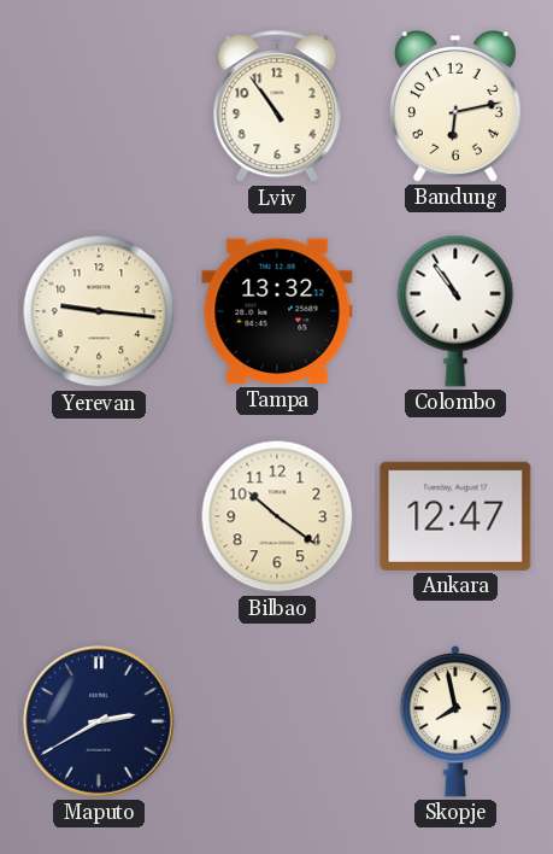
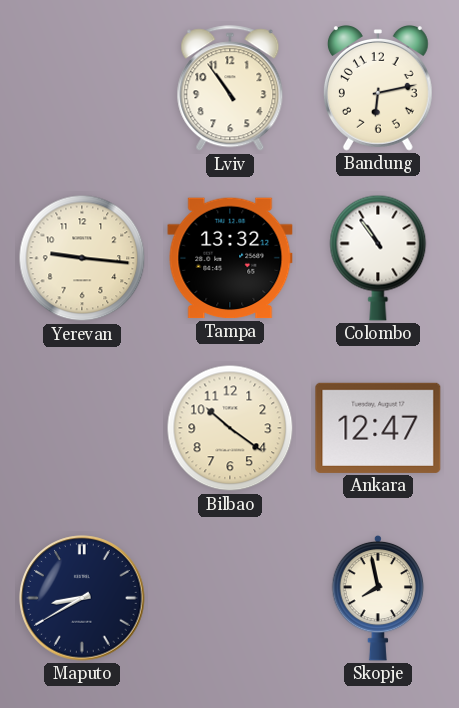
Maputo: 2:40 -> 8:40 (82, 598)
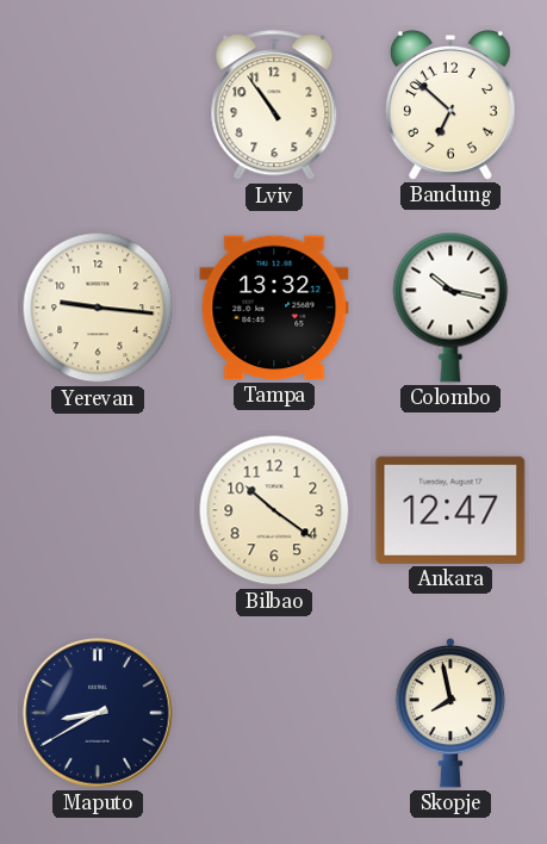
Bandung: 6:13 -> 6:52 (450, 106)
Colombo: 10:54 -> 10:17 (450, 308)
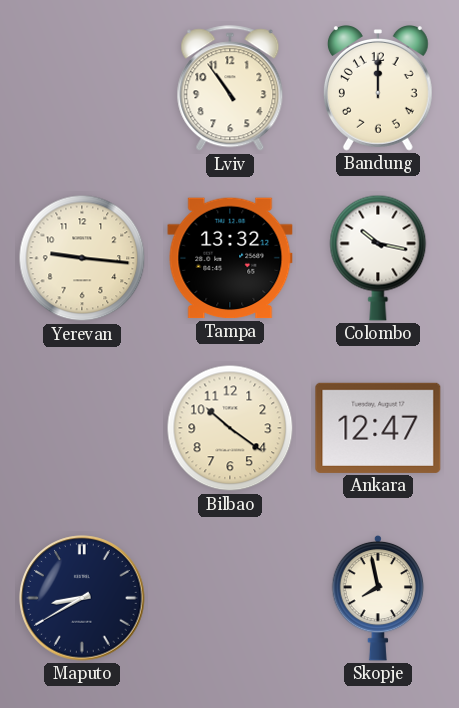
Bandung: 6:52 -> 12:00 (378, 89)
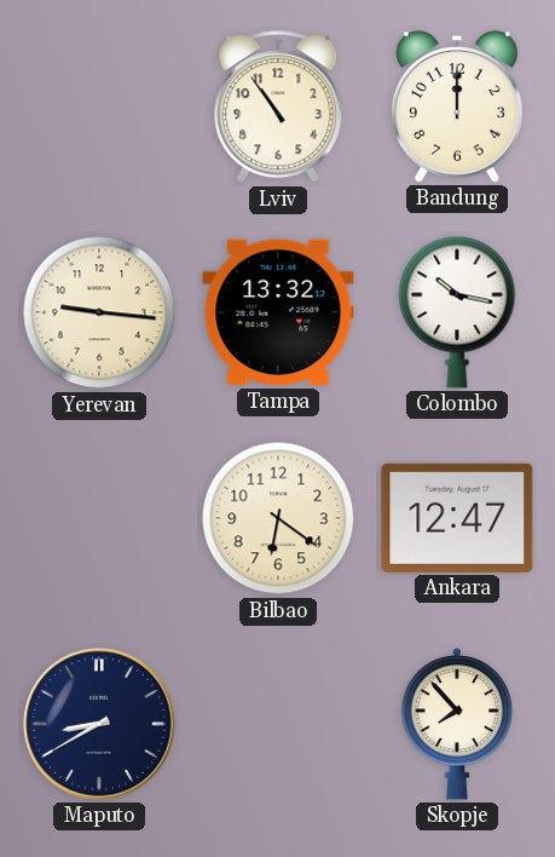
Bilbao: 10:21 -> 6:21 (278, 518)
Skopje: 7:58 -> 7:53 (457, 724)
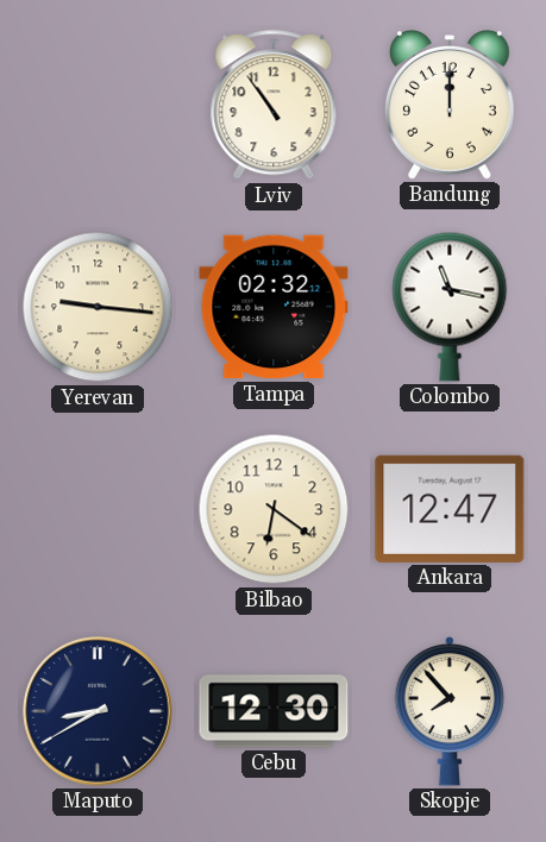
Tampa: 13:32 -> 02:32 (274, 307)
Colombo: 10:17 -> 11:17 (450, 307)
Cebu: none -> 12:30 (274, 711)
